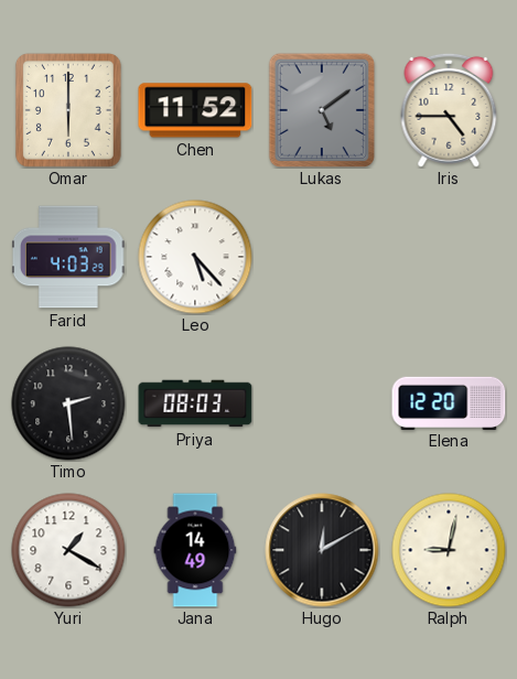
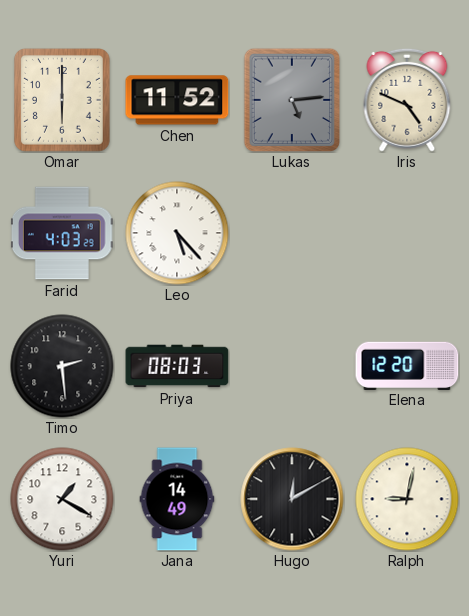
Lukas: 5:09 -> 5:14 (292, 100)
Iris: 4:45 -> 4:49 (407, 100)
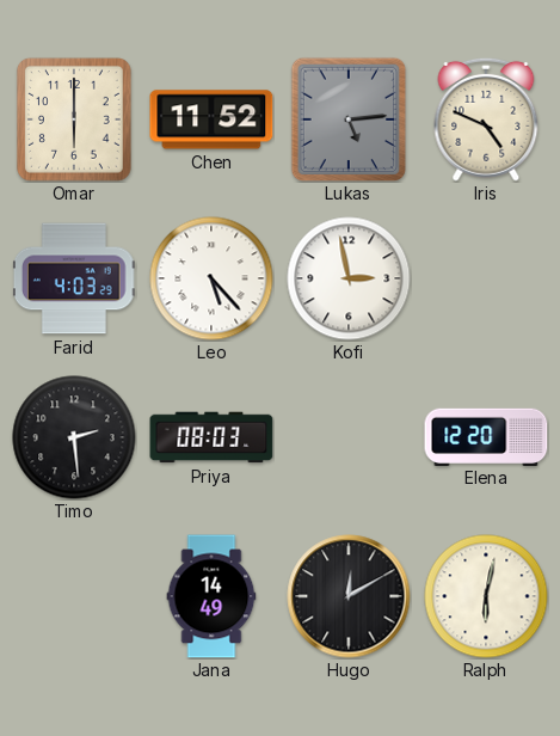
Kofi: none -> 2:58 (349, 278)
Yuri: 1:20 -> none (62, 499)
Ralph: 9:02 -> 6:02 (486, 596)
